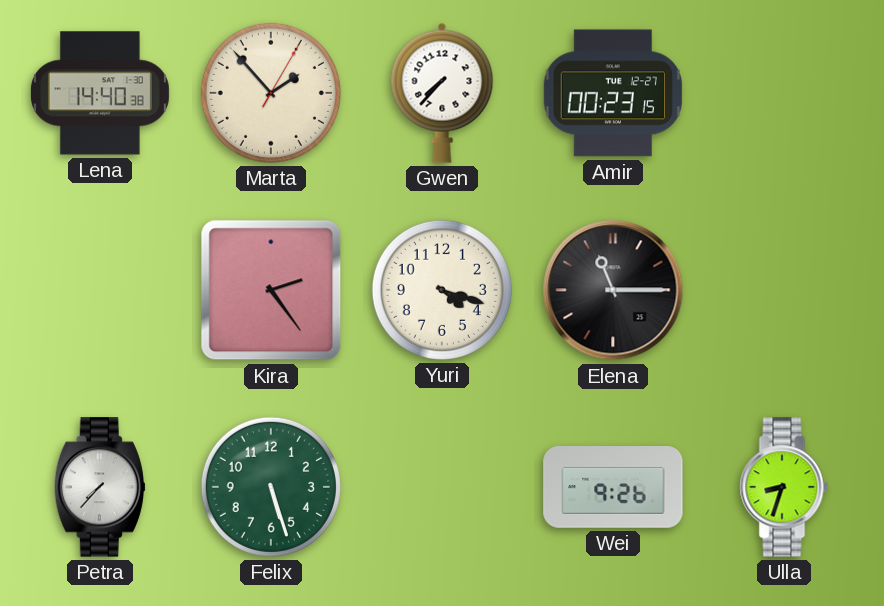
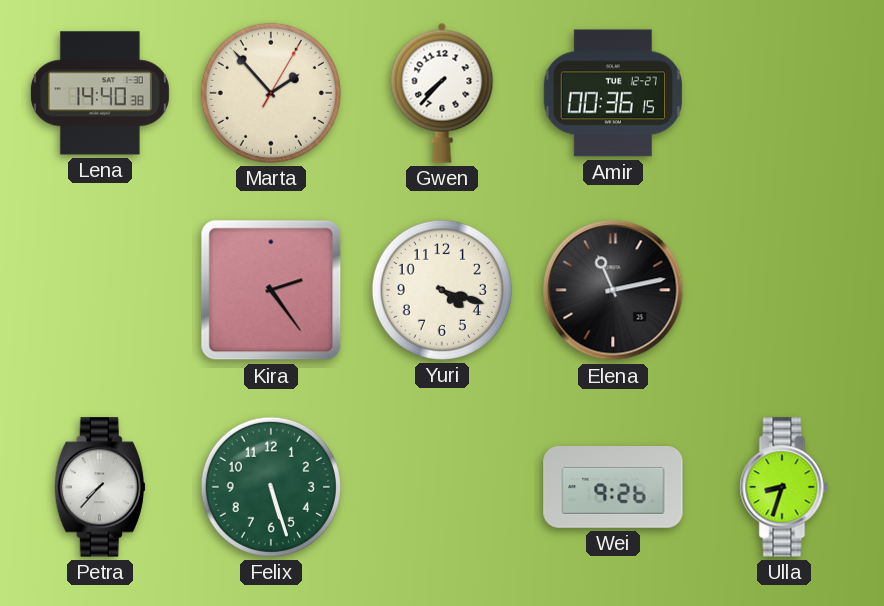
Amir: 00:23 -> 00:36 (612, 93)
Elena: 11:15 -> 11:13 (613, 290)
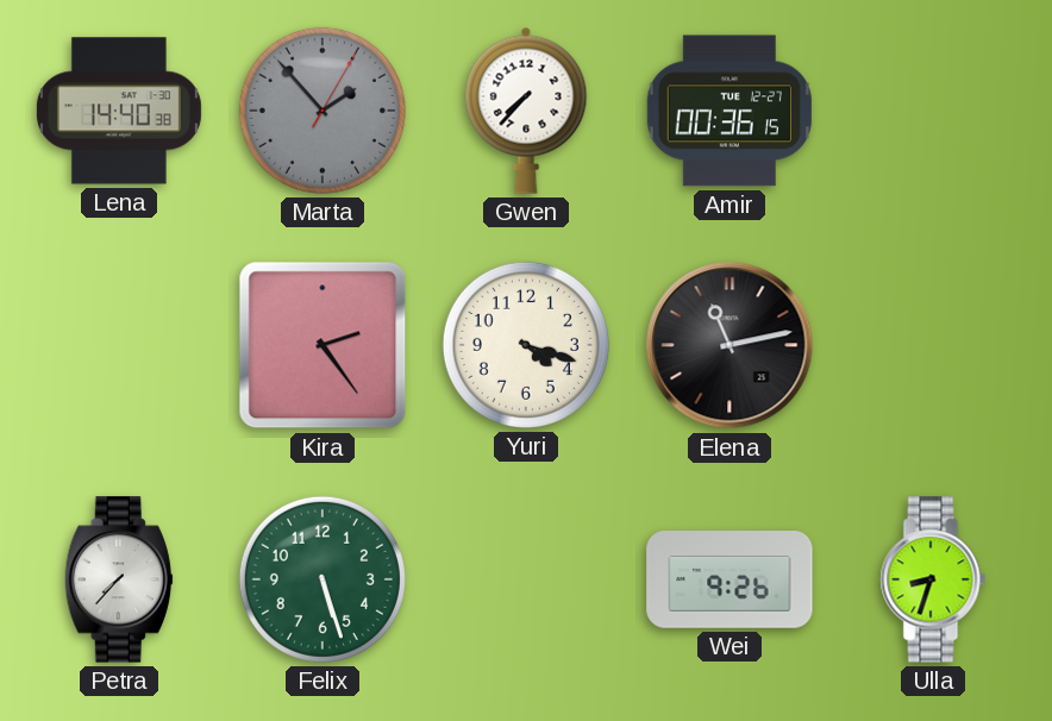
Marta dial: cream -> grey (323, 111)
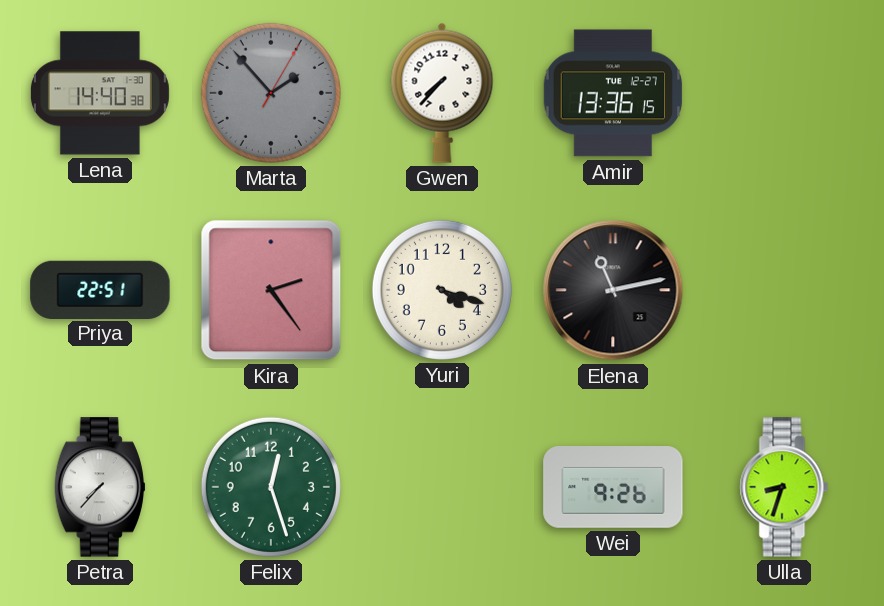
Amir: 00:36 -> 13:36 (612, 93)
Priya: none -> 22:51 (100, 289)
Felix: 5:27 -> 12:27 (271, 487)
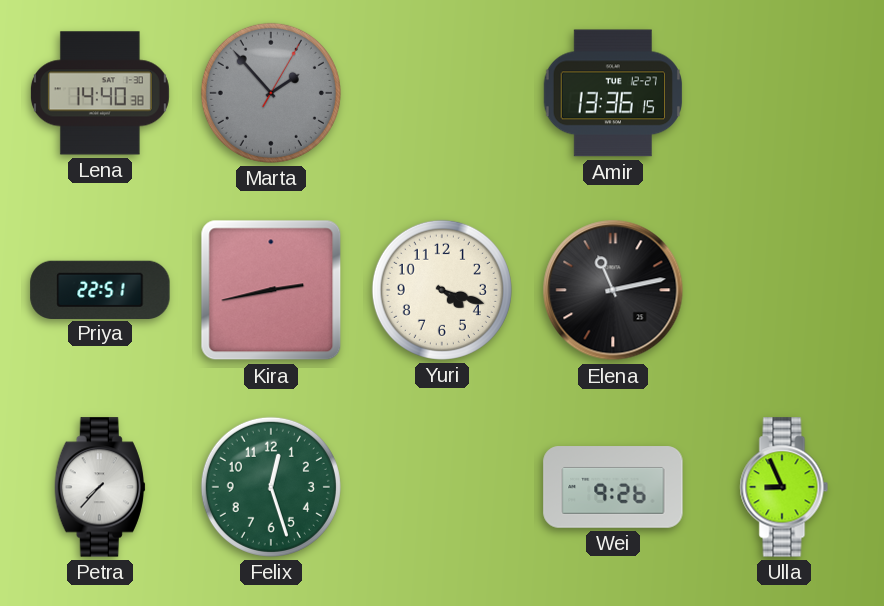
Gwen: 7:37 -> none (442, 93)
Kira: 2:24 -> 2:43 (271, 290)
Ulla: 8:33 -> 8:56 (784, 487)
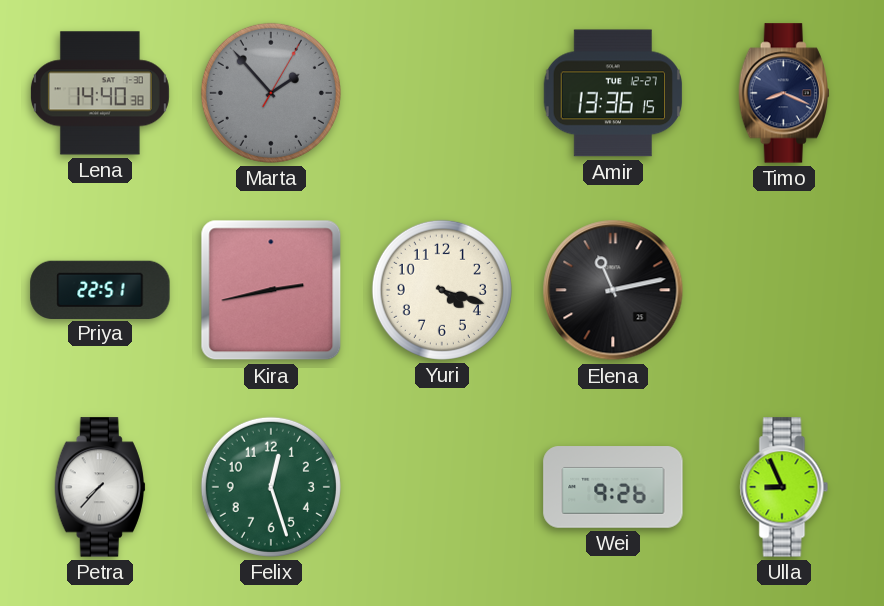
Timo: none -> 8:19 (784, 93)
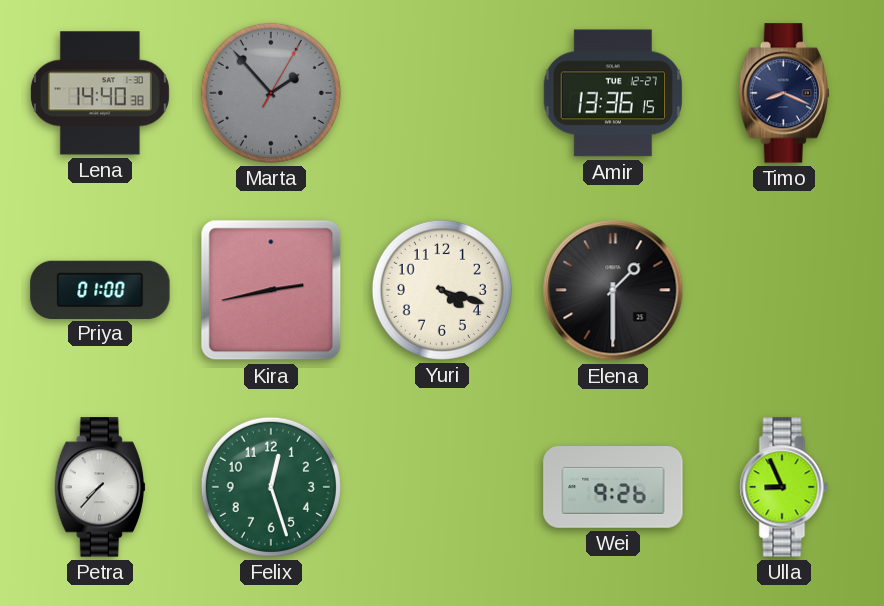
Priya: 22:51 -> 01:00 (100, 289)
Elena: 11:13 -> 1:30 (613, 290)
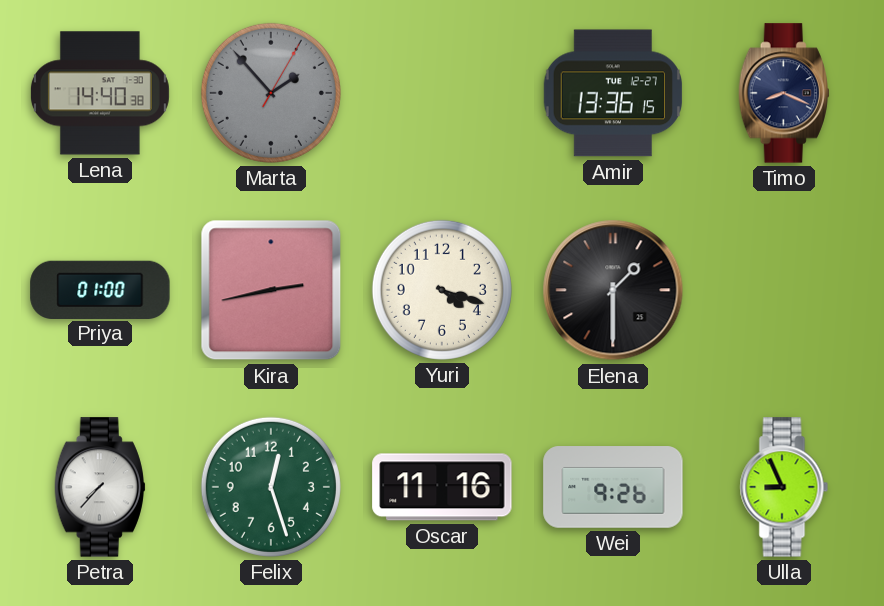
Oscar: none -> 11:16 (442, 487)
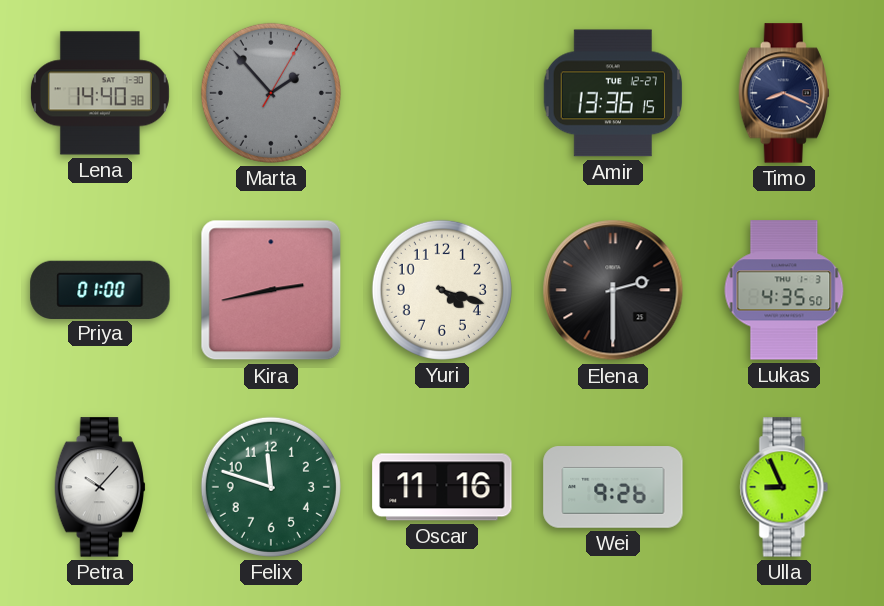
Elena: 1:30 -> 2:30 (613, 290)
Lukas: none -> 4:35 (784, 290)
Petra: 7:37 -> 10:07 (100, 487)
Felix: 12:27 -> 11:48 (271, 487)
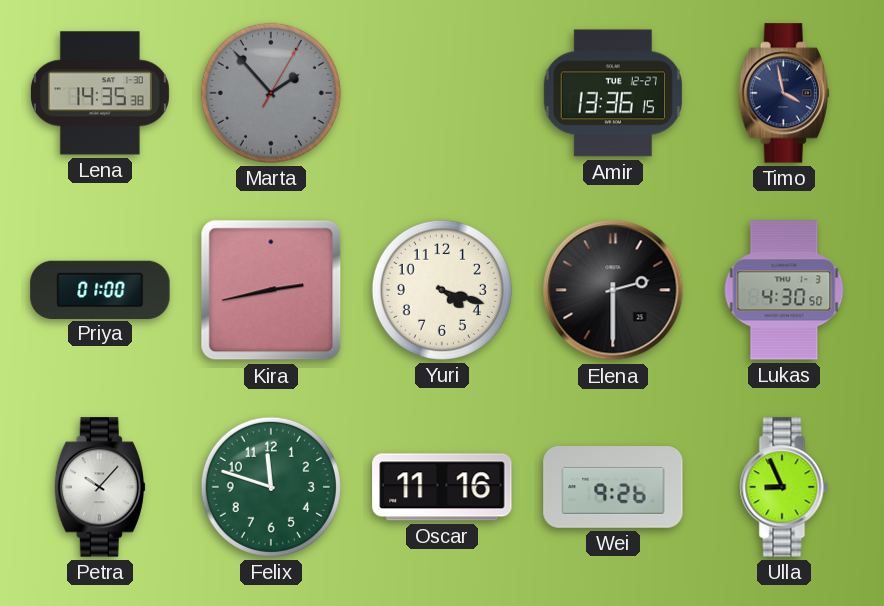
Lena: 14:40 -> 14:35 (100, 93)
Timo: 8:19 -> 3:58 (784, 93)
Lukas: 4:35 -> 4:30 (784, 290)
